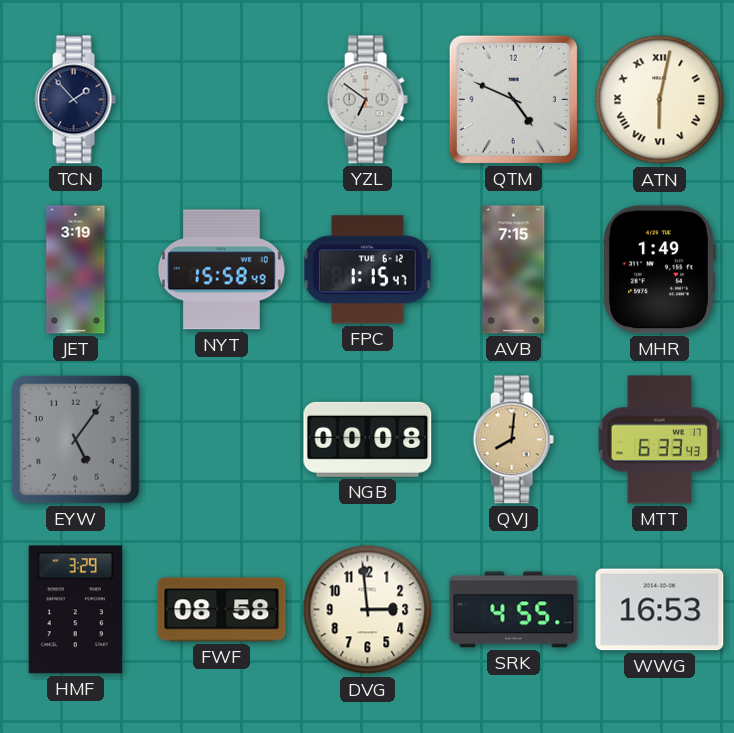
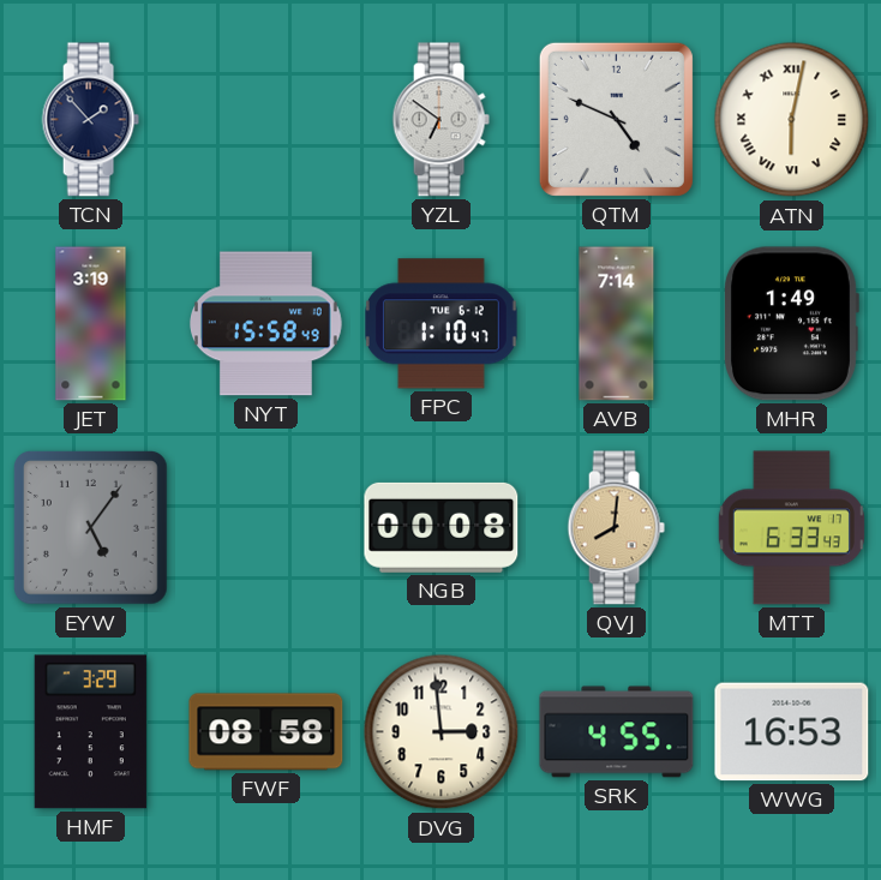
FPC: 1:15 -> 1:10 (442, 324)
AVB: 7:15 -> 7:14 (617, 324)
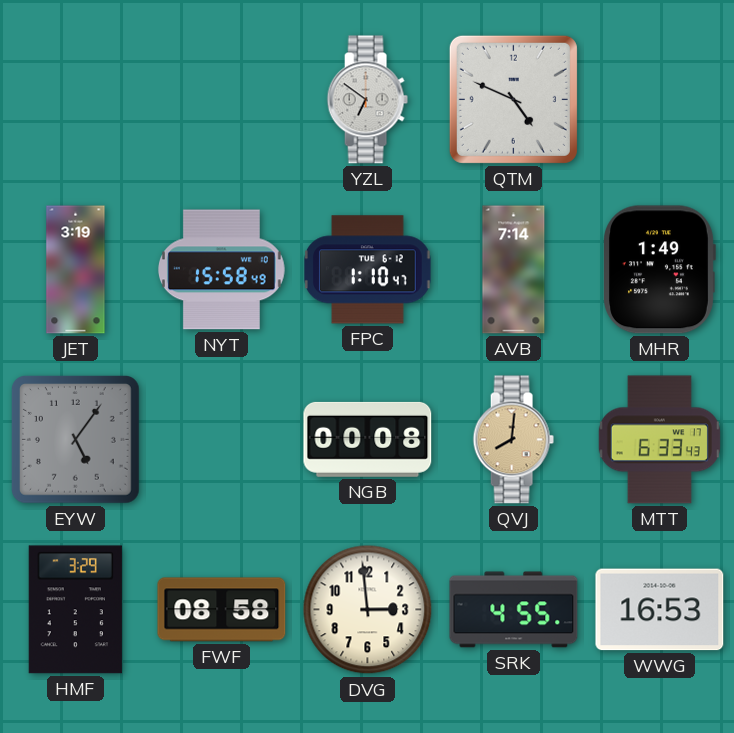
TCN: 1:53 -> none (90, 120)
ATN: 6:02 -> none (792, 120)
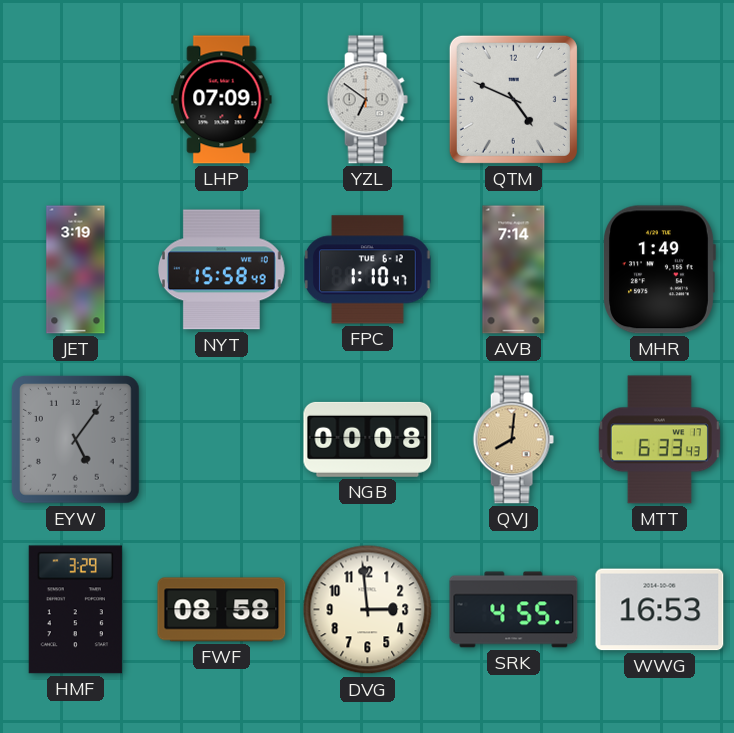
LHP: none -> 07:09 (222, 100)
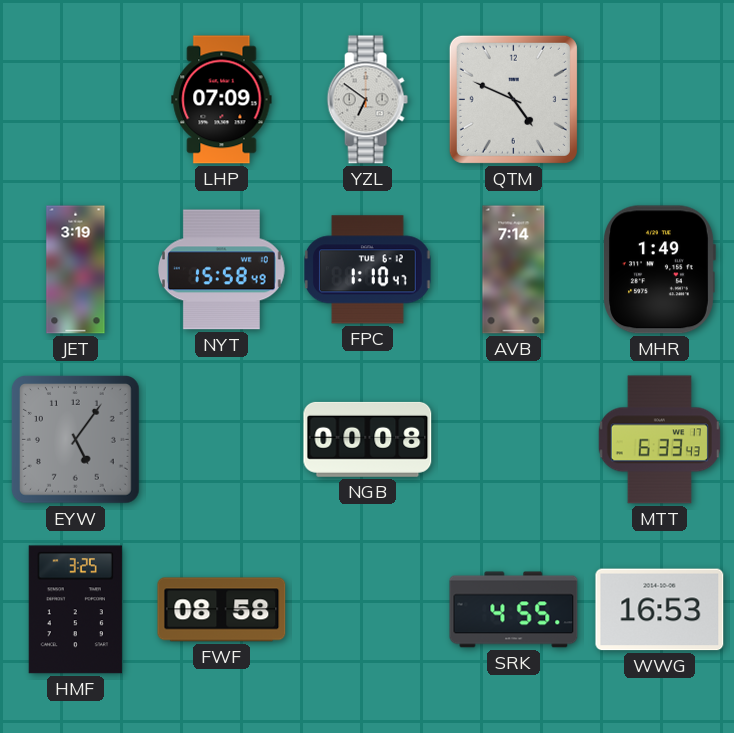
QVJ: 8:01 -> none (513, 440)
HMF: 3:29 -> 3:25 (75, 610)
DVG: 2:59 -> none (368, 610)
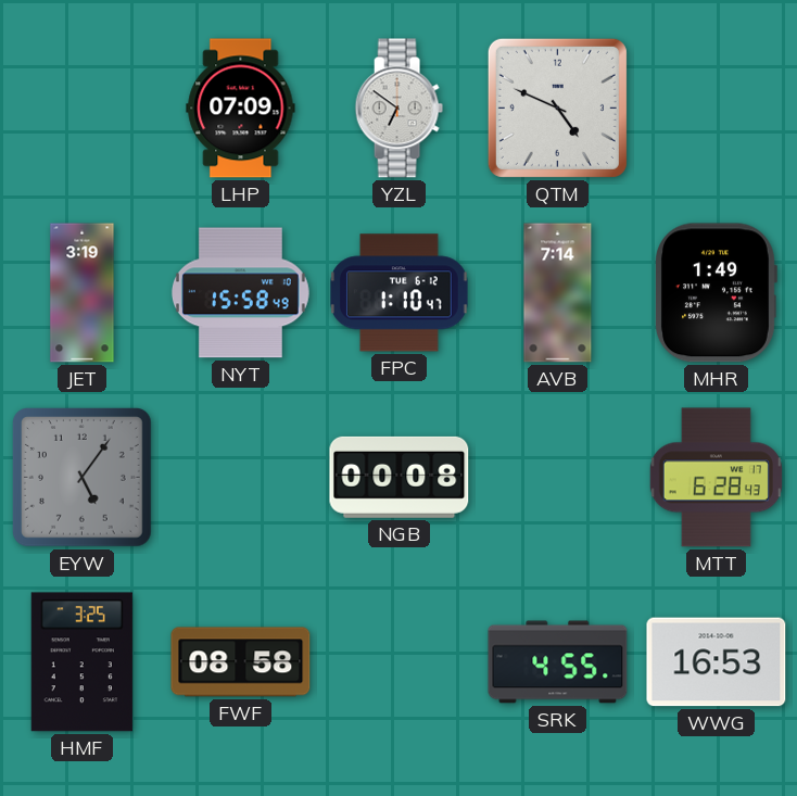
MTT: 6:33 -> 6:28 (716, 478)
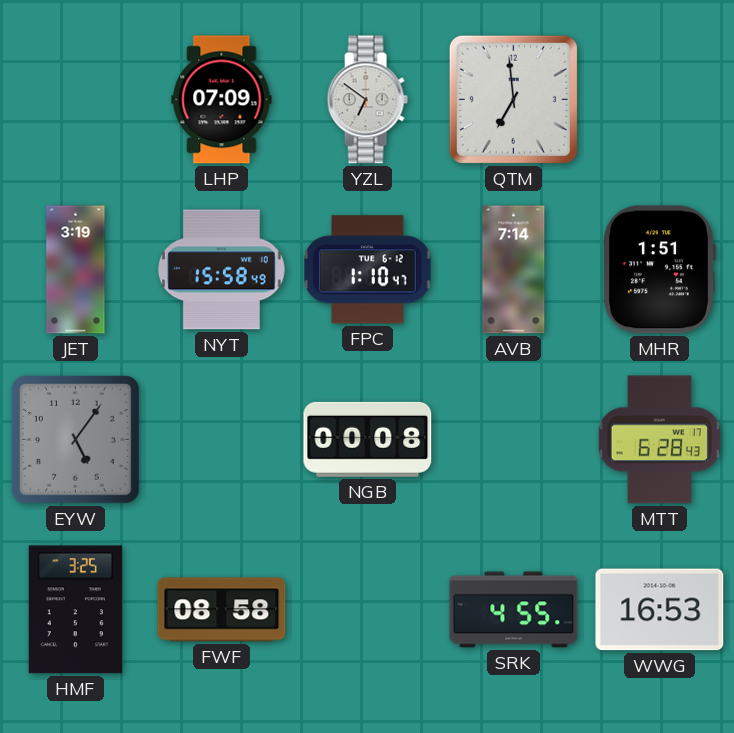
QTM: 4:49 -> 6:59 (513, 99)
MHR: 1:49 -> 1:51 (660, 270)
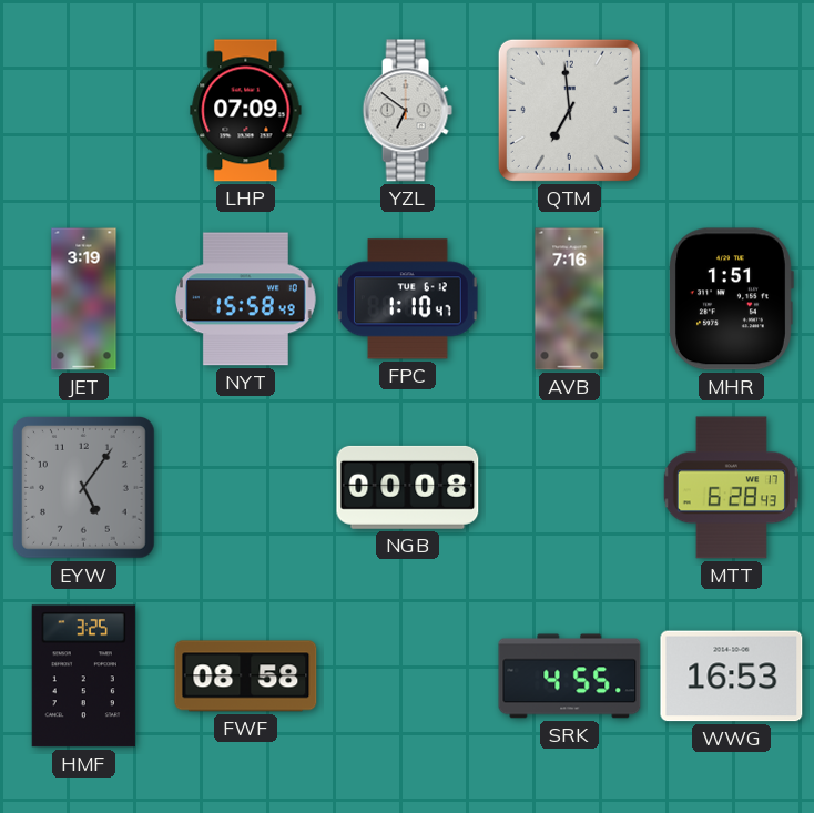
AVB: 7:14 -> 7:16 (570, 299)
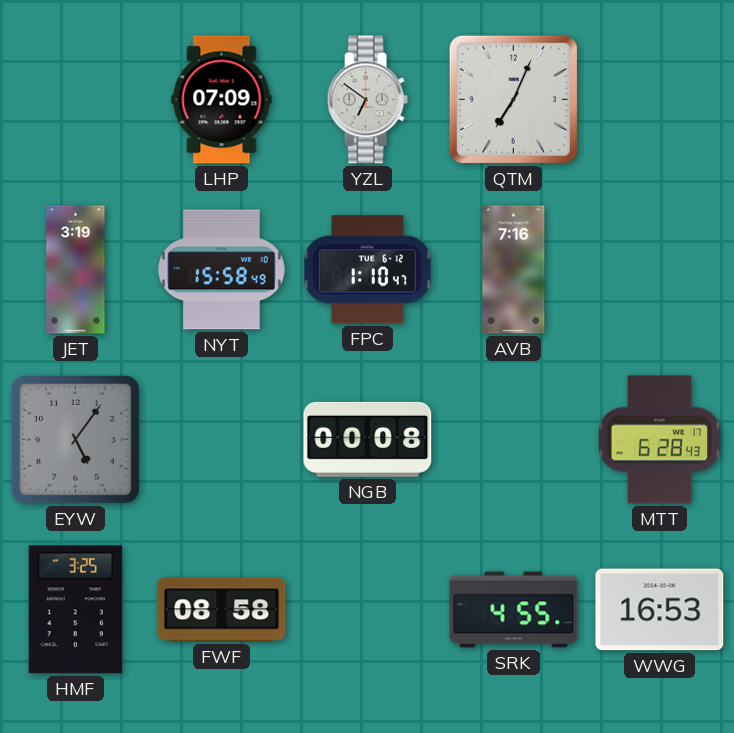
QTM: 6:59 -> 7:04 (513, 99)
MHR: 1:51 -> none (732, 299)
